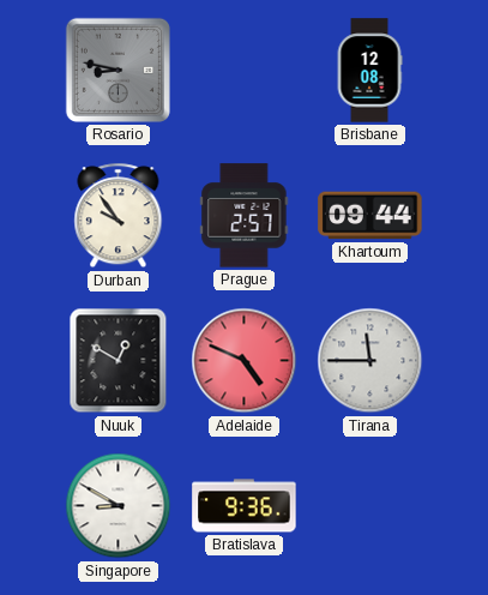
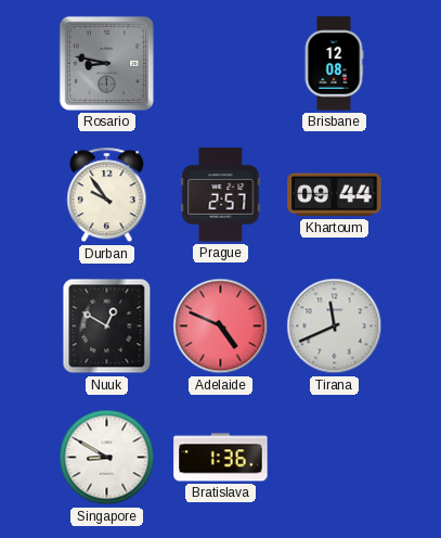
Tirana: 11:45 -> 11:41 (335, 326)
Bratislava: 9:36 -> 1:36 (221, 458)
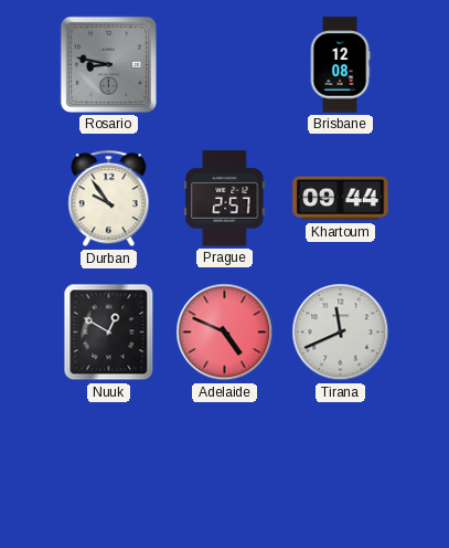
Singapore: 8:50 -> none (107, 458)
Bratislava: 1:36 -> none (221, 458)
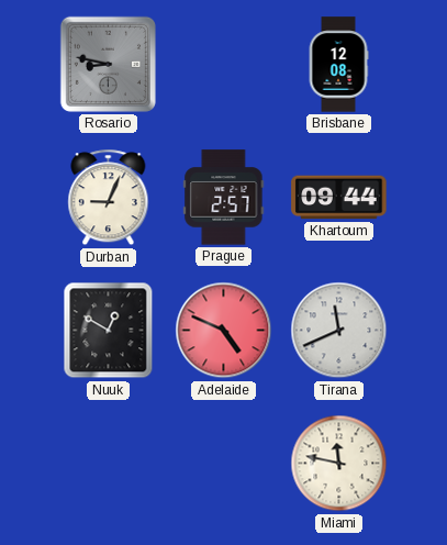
Durban: 9:54 -> 9:04 (109, 198)
Miami: none -> 11:47 (339, 464)
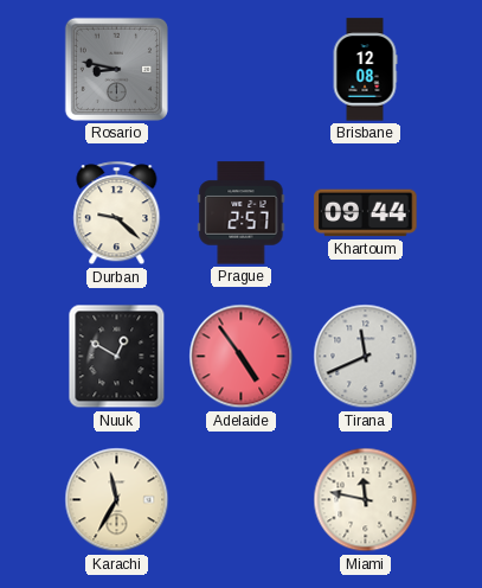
Durban: 9:04 -> 9:22 (117, 213)
Adelaide: 4:49 -> 4:54 (242, 357)
Karachi: none -> 11:35 (117, 500)
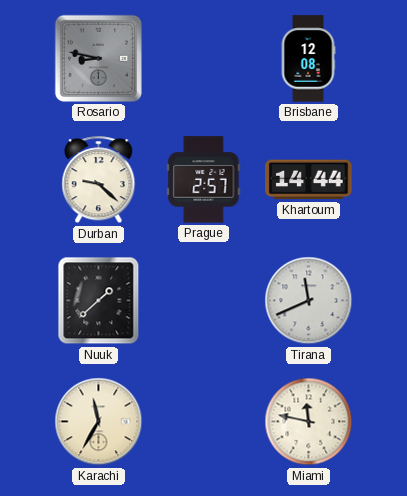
Khartoum: 09:44 -> 14:44 (309, 180)
Nuuk: 12:50 -> 1:38 (99, 301)
Adelaide: 4:54 -> none (242, 357)
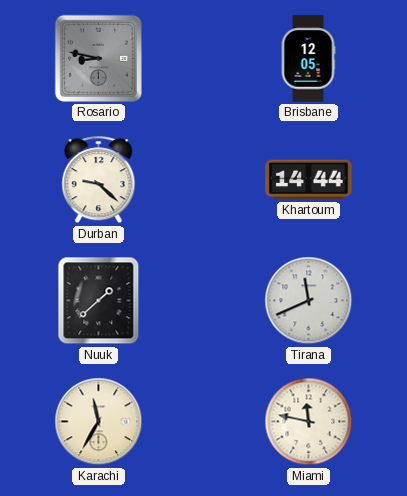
Brisbane: 12:08 -> 12:05 (308, 59)
Prague: 2:57 -> none (204, 180)
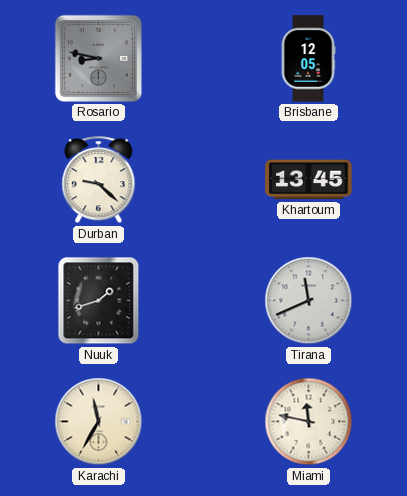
Khartoum: 14:44 -> 13:45 (309, 180)
Nuuk: 1:38 -> 1:42 (99, 301)
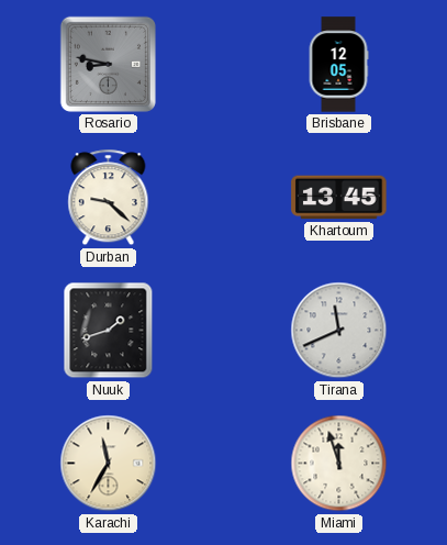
Miami: 11:47 -> 11:57 (339, 464)
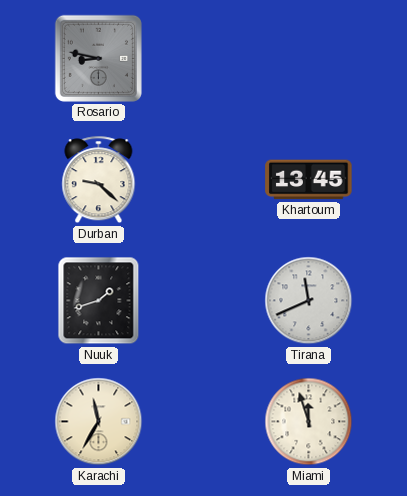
Brisbane: 12:05 -> none (338, 65)
